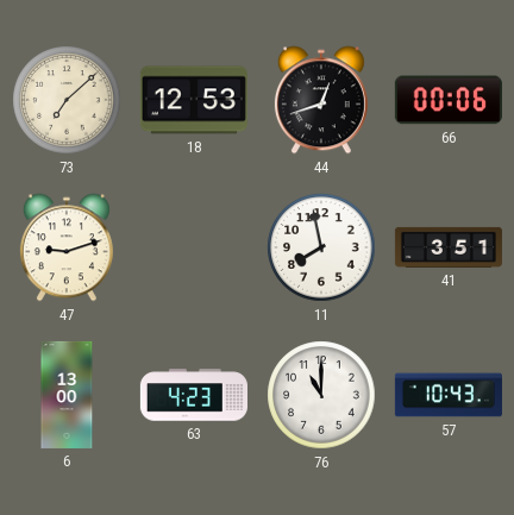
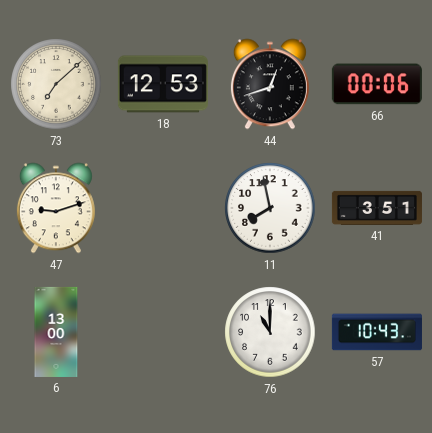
63: 4:23 -> none (194, 395)
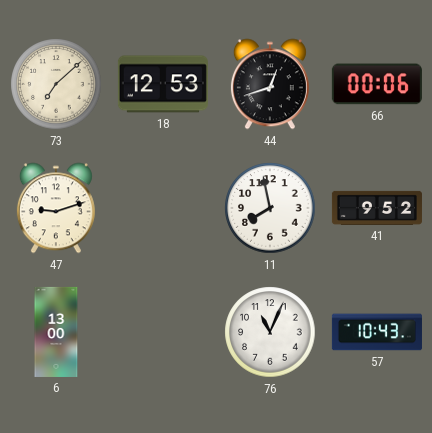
41: 3:51 -> 9:52 (377, 208)
76: 11:00 -> 11:04 (270, 332)
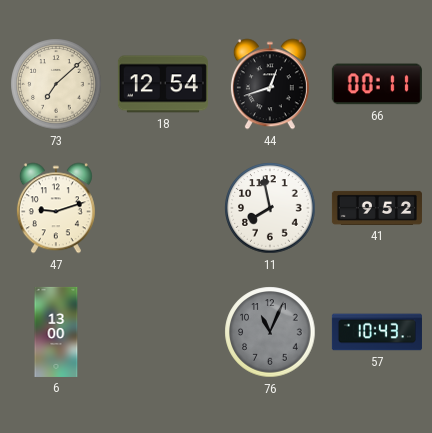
18: 12:53 -> 12:54 (163, 84)
66: 00:06 -> 00:11 (377, 84)
76 dial: white -> grey (270, 332)
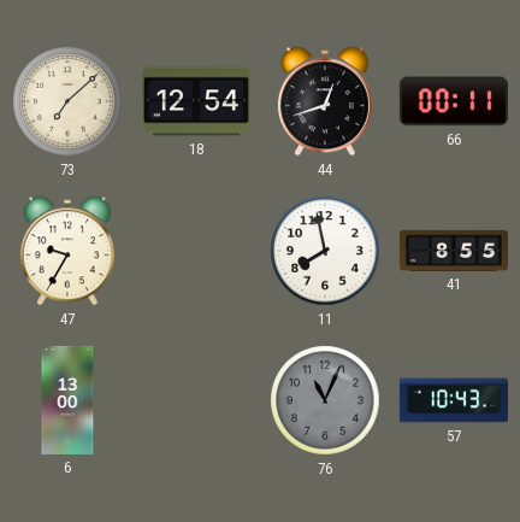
47: 9:12 -> 9:35 (67, 251)
41: 9:52 -> 8:55 (454, 251)
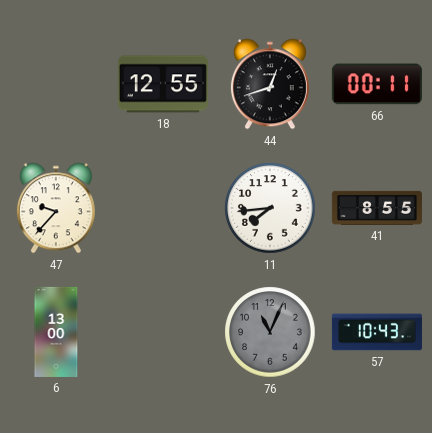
73: 7:08 -> none (67, 101)
18: 12:54 -> 12:55 (163, 84)
47: 9:35 -> 9:37 (56, 208)
11: 7:58 -> 7:44 (270, 208)
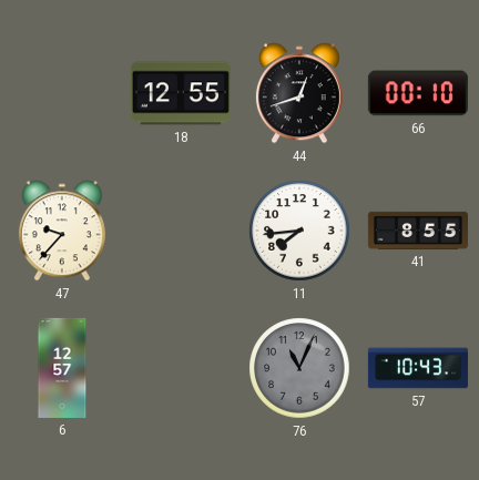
66: 00:11 -> 00:10 (418, 93)
6: 13:00 -> 12:57 (62, 368)
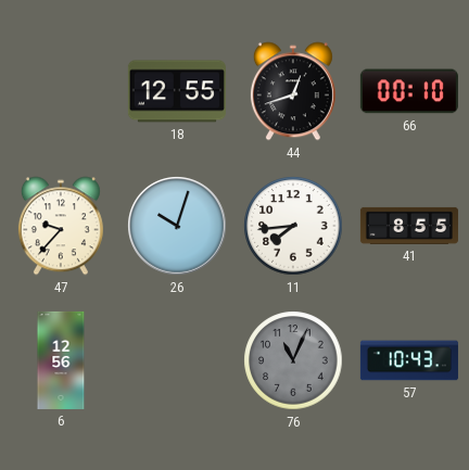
26: none -> 10:03 (177, 226)
6: 12:57 -> 12:56 (61, 360)
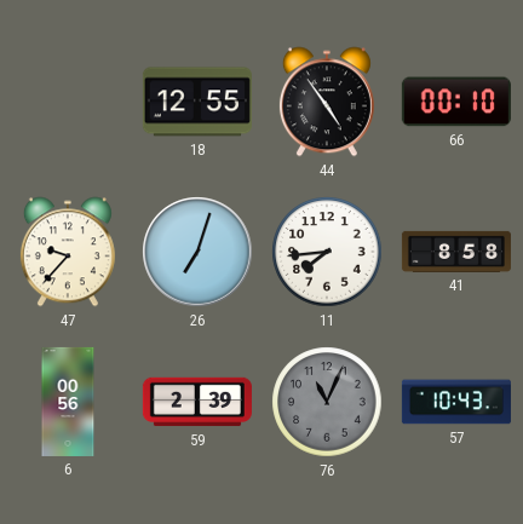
44: 12:42 -> 4:54 (327, 102)
26: 10:03 -> 7:03 (197, 252)
41: 8:55 -> 8:58 (456, 252)
6: 12:56 -> 00:56 (68, 402)
59: none -> 2:39 (197, 402)
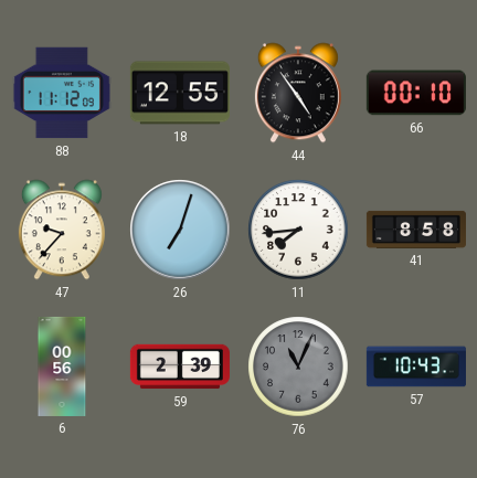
88: none -> 11:12 (62, 93)
